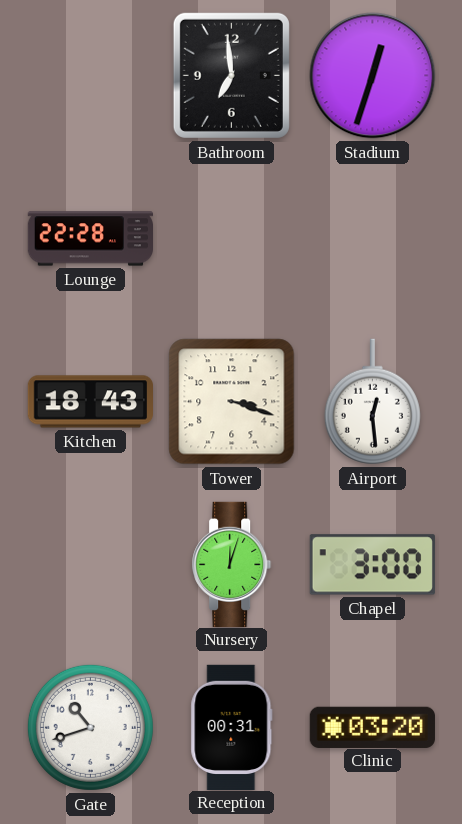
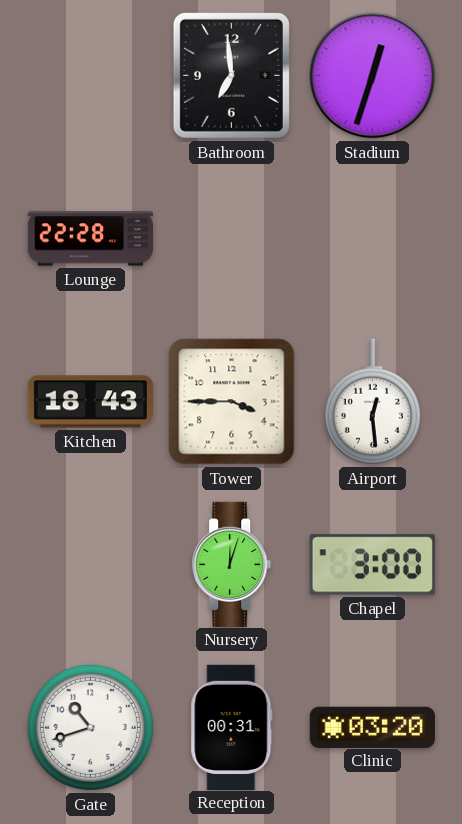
Tower: 3:18 -> 3:45 (232, 402)
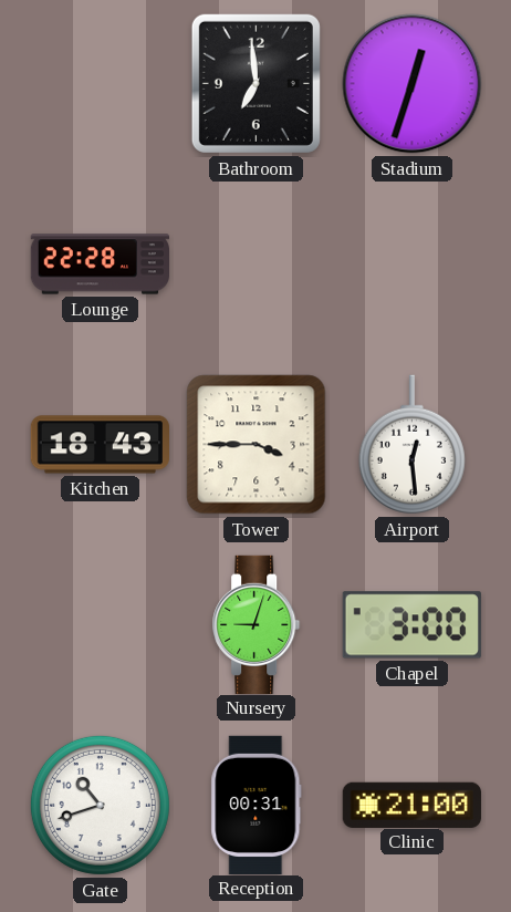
Nursery: 12:03 -> 9:03 (257, 624)
Clinic: 03:20 -> 21:00 (411, 805)
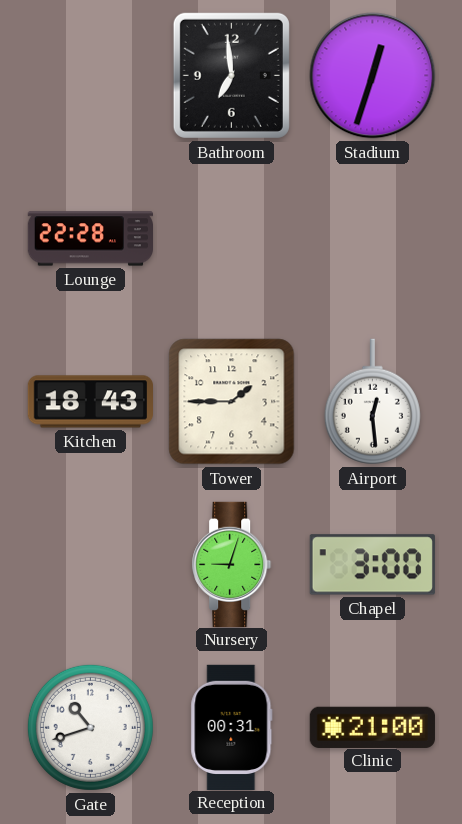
Tower: 3:45 -> 1:45 (232, 402)
